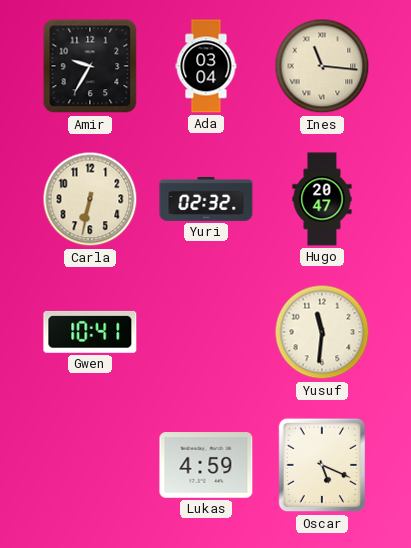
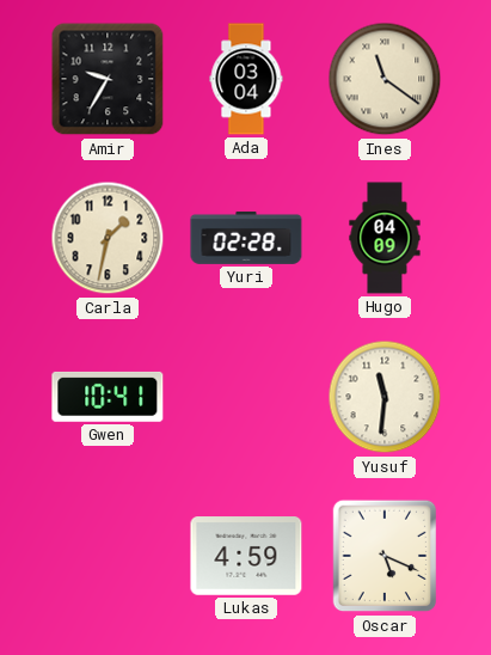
Ines: 11:16 -> 11:21 (385, 79)
Carla: 6:32 -> 1:32 (108, 238)
Yuri: 02:32 -> 02:28 (246, 238)
Hugo: 20:47 -> 04:09 (385, 238)
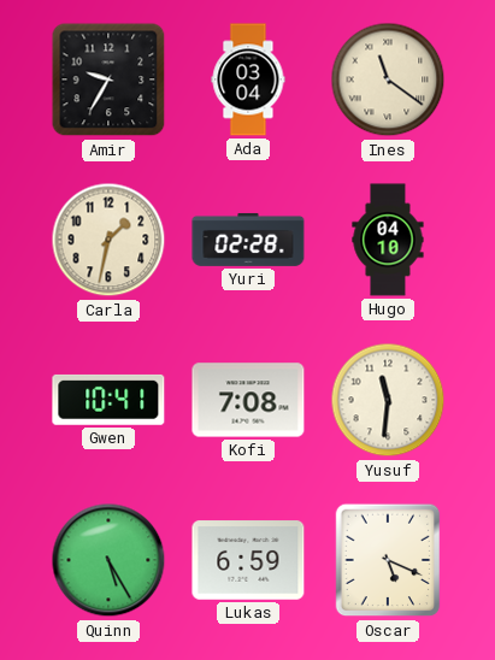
Hugo: 04:09 -> 04:10 (388, 240)
Kofi: none -> 7:08 (248, 400)
Quinn: none -> 5:25 (108, 560)
Lukas: 4:59 -> 6:59 (248, 560)
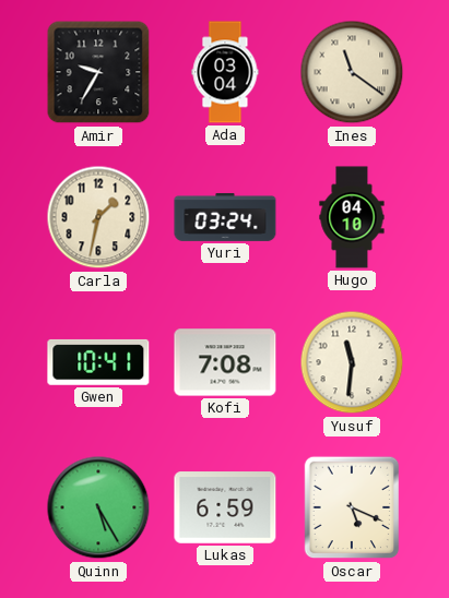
Yuri: 02:28 -> 03:24 (225, 217)
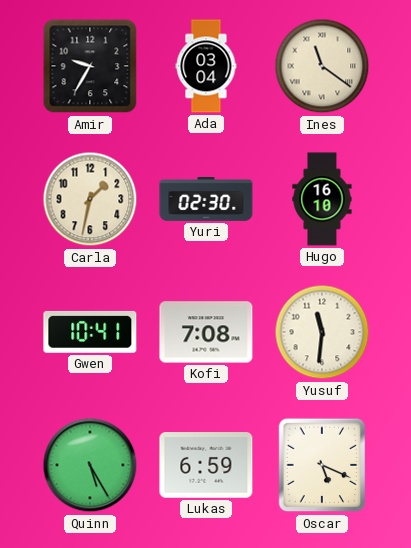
Yuri: 03:24 -> 02:30 (206, 199)
Hugo: 04:10 -> 16:10 (322, 199)
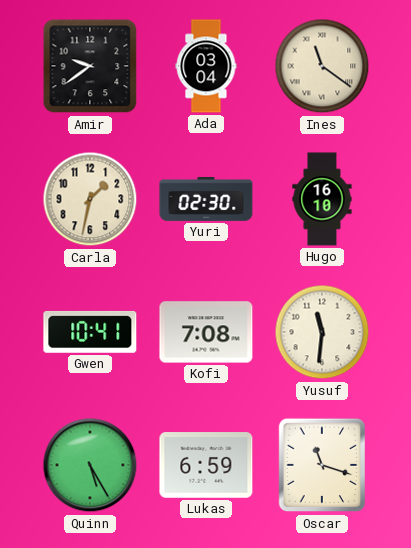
Amir: 9:35 -> 9:39 (90, 66)
Oscar: 5:19 -> 11:18 (322, 465)
